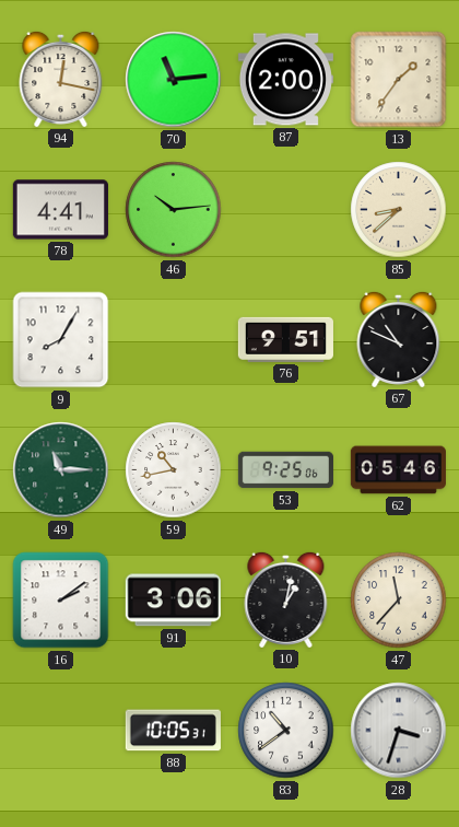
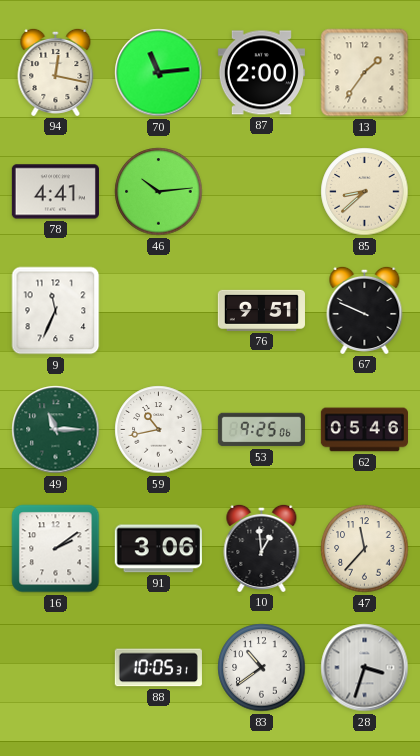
9: 8:05 -> 11:34 (56, 311)
67: 10:49 -> 9:49 (365, 310)
10: 1:02 -> 12:59 (262, 548)
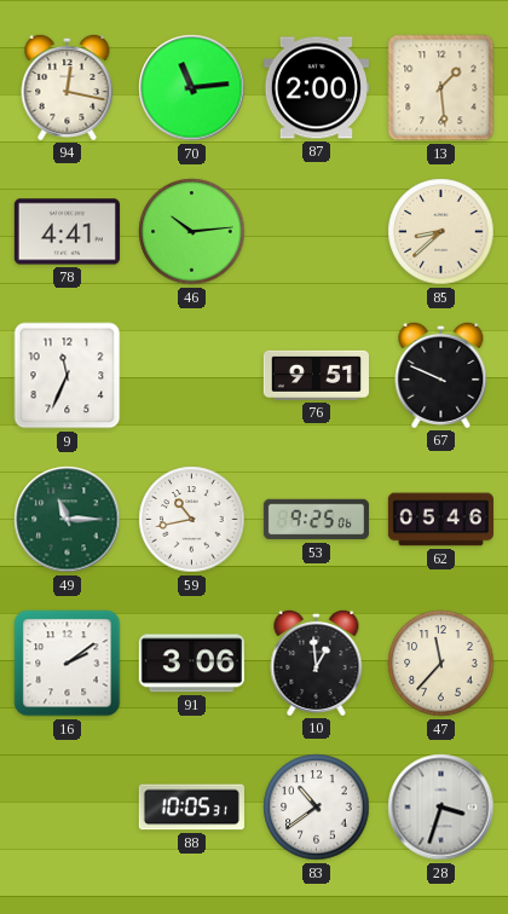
13: 1:36 -> 1:29 (441, 88)
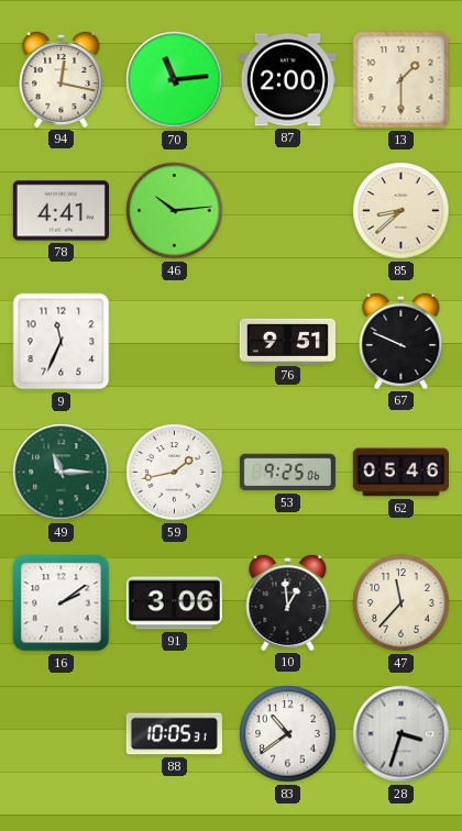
13: 1:29 -> 1:30 (402, 80)
59: 10:43 -> 1:43 (175, 473)
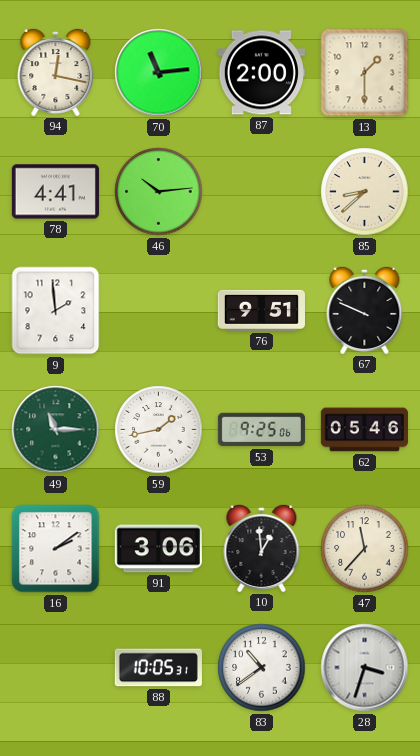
9: 11:34 -> 1:59 (56, 311)
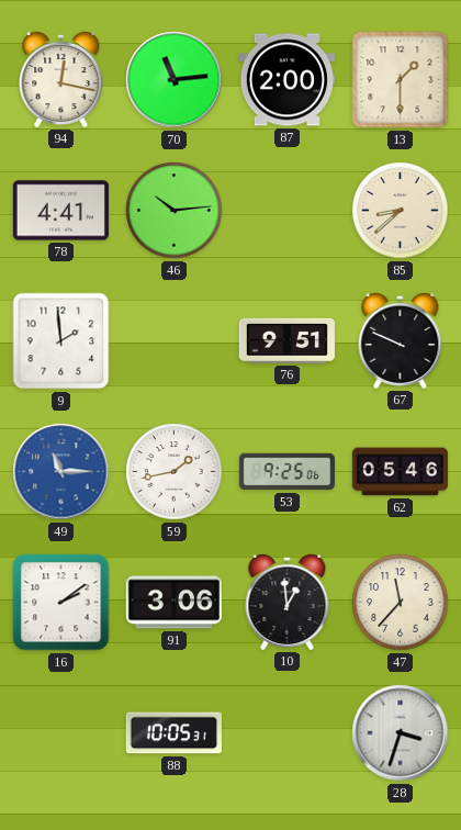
49 dial: green -> blue (61, 472)
83: 10:39 -> none (262, 668)
